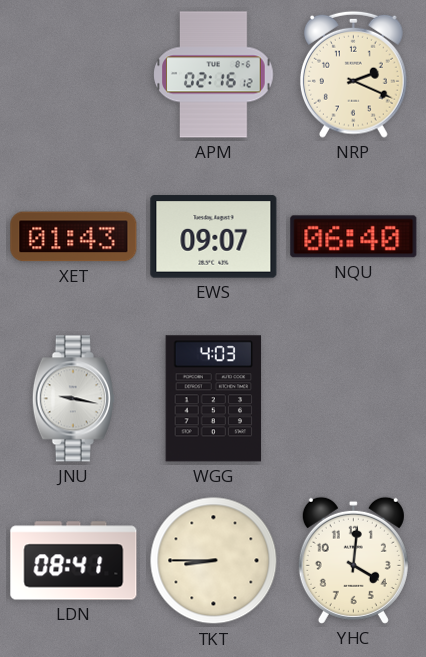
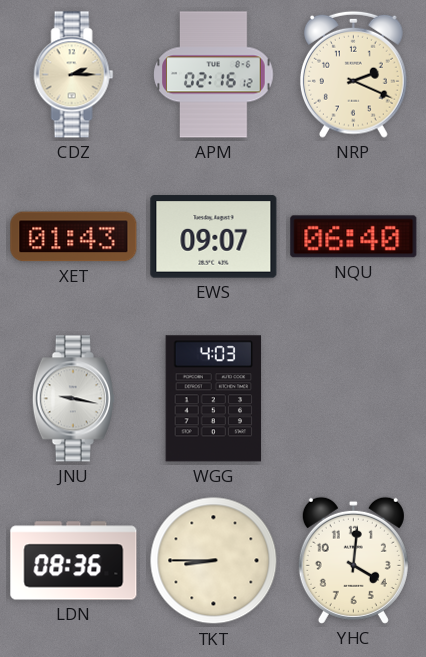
CDZ: none -> 2:15 (74, 75)
LDN: 08:41 -> 08:36 (74, 561)
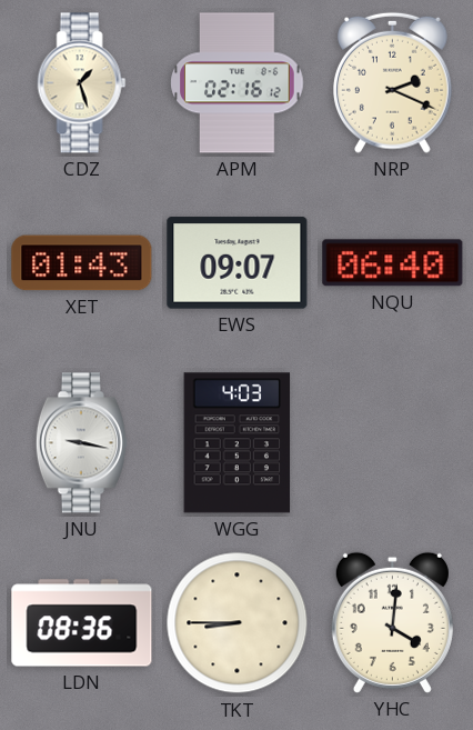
CDZ: 2:15 -> 1:27 (82, 83)
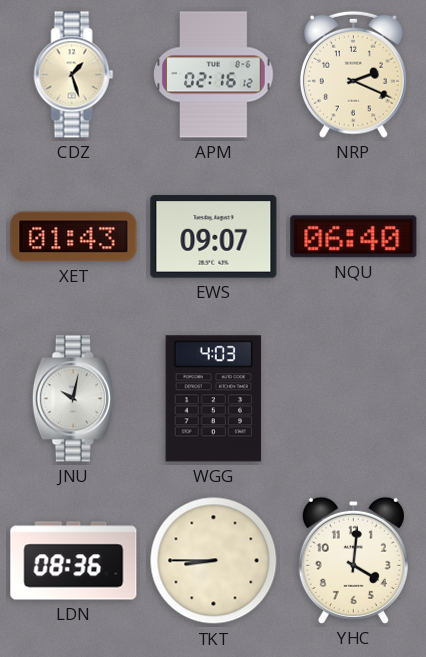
JNU: 9:17 -> 10:02 (73, 399)
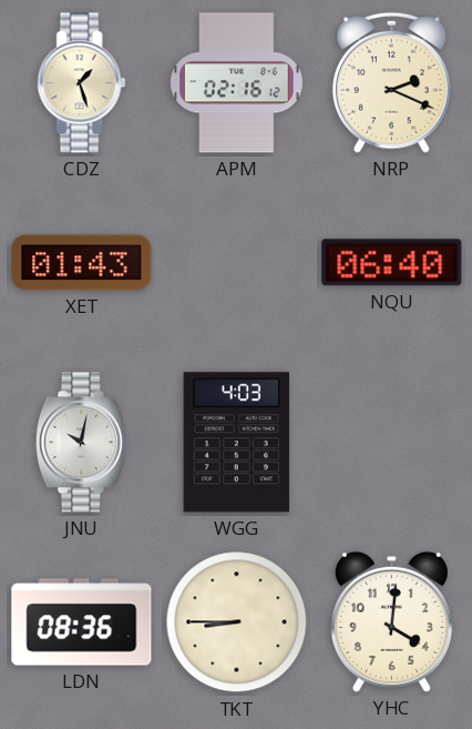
EWS: 09:07 -> none (214, 237)
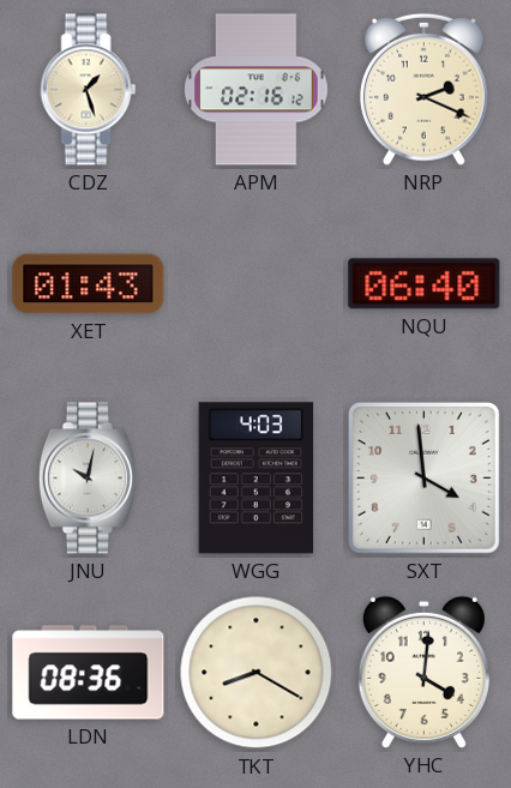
SXT: none -> 3:59 (423, 477)
TKT: 8:45 -> 8:20 (257, 673)
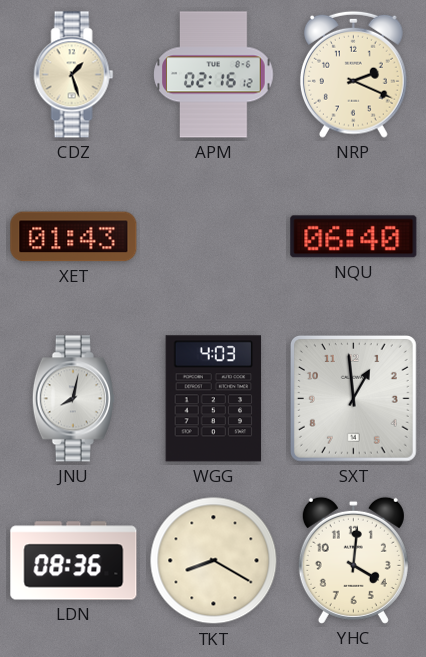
JNU: 10:02 -> 8:02 (73, 399)
SXT: 3:59 -> 12:59 (353, 398)
